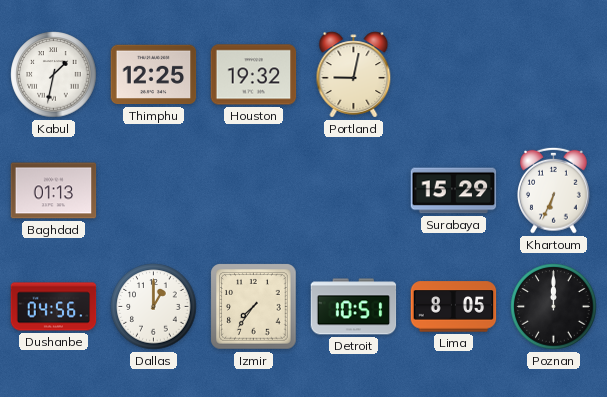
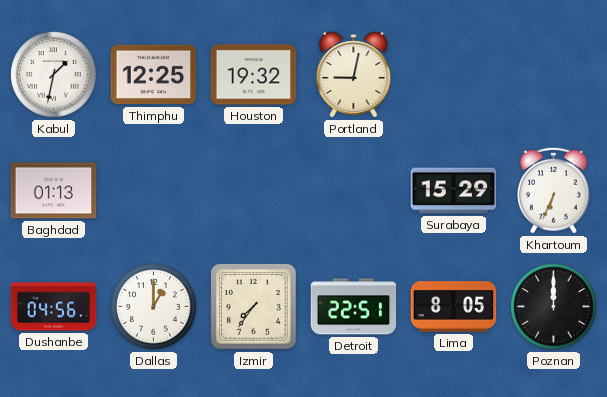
Detroit: 10:51 -> 22:51 (354, 307)
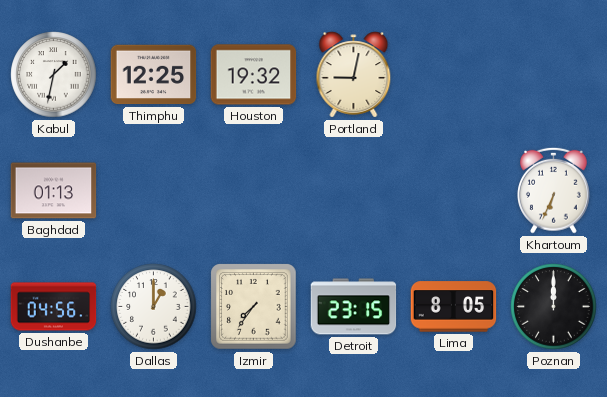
Surabaya: 15:29 -> none (454, 191)
Detroit: 22:51 -> 23:15 (354, 307)
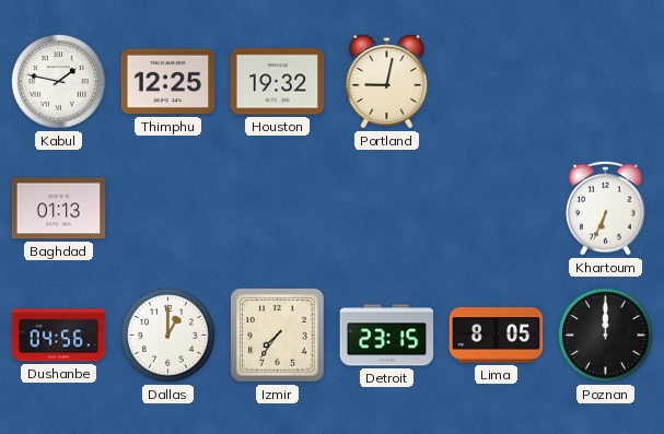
Kabul: 1:32 -> 1:47 (59, 82)
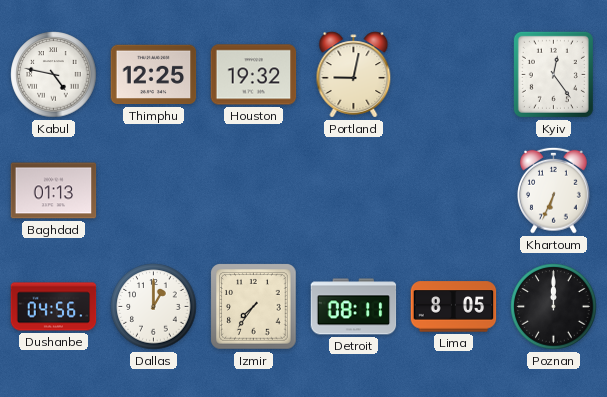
Kabul: 1:47 -> 4:47 (54, 75)
Kyiv: none -> 12:24 (553, 74)
Detroit: 23:15 -> 08:11 (354, 307)
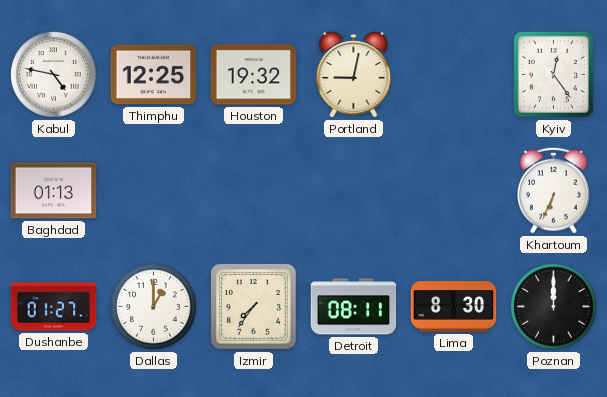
Dushanbe: 04:56 -> 01:27 (54, 307)
Lima: 8:05 -> 8:30 (454, 307)
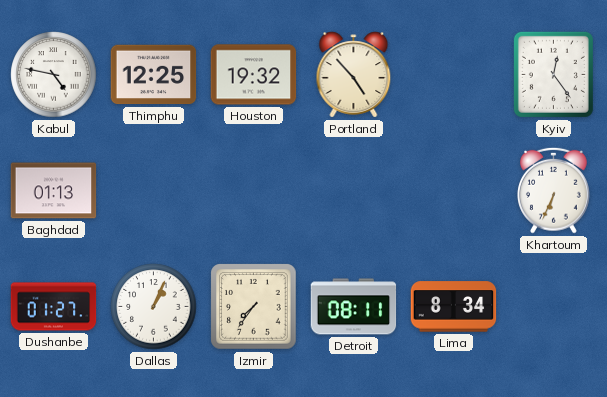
Portland: 9:02 -> 4:53 (354, 75)
Dallas: 1:00 -> 1:04 (154, 307)
Lima: 8:30 -> 8:34 (454, 307)
Poznan: 12:00 -> none (554, 307)
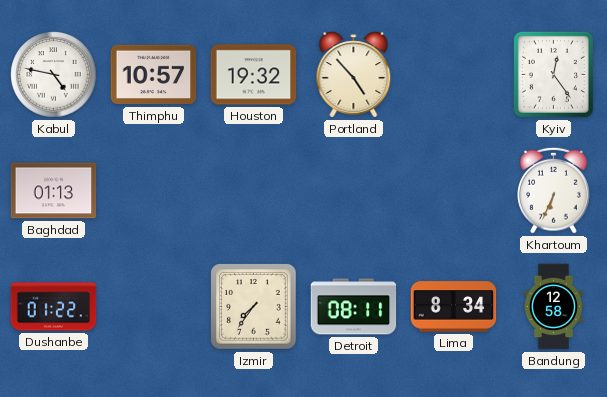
Thimphu: 12:25 -> 10:57 (154, 75)
Dushanbe: 01:27 -> 01:22 (54, 307)
Dallas: 1:04 -> none (154, 307)
Bandung: none -> 12:58 (553, 307)
